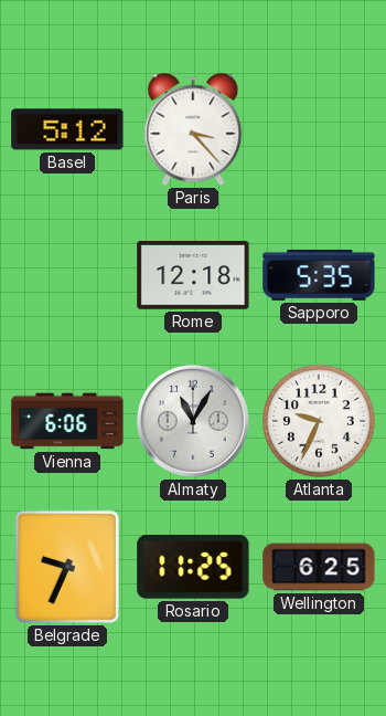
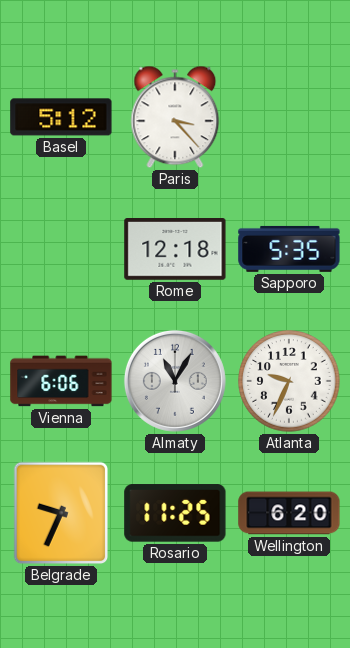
Wellington: 6:25 -> 6:20 (289, 513)
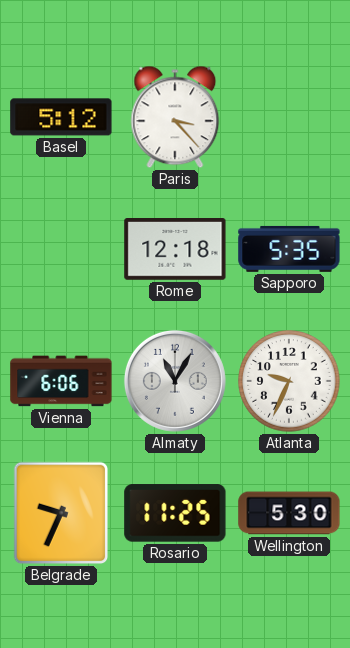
Wellington: 6:20 -> 5:30 (289, 513)
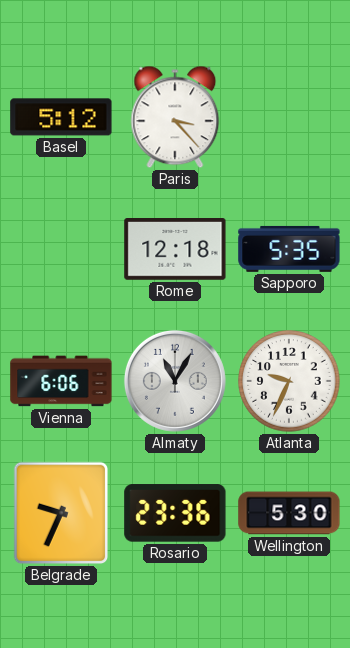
Rosario: 11:25 -> 23:36 (175, 513)
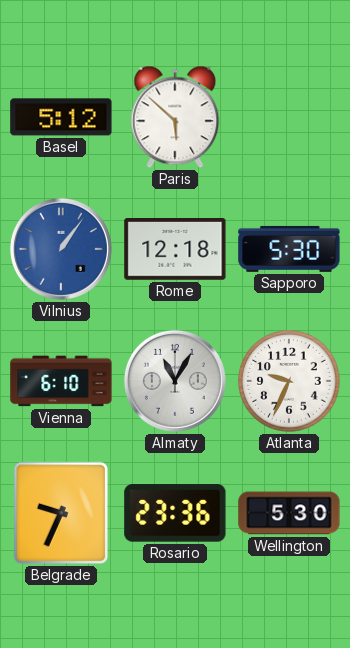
Paris: 3:23 -> 5:52 (175, 117)
Vilnius: none -> 1:06 (61, 249)
Sapporo: 5:35 -> 5:30 (289, 249)
Vienna: 6:06 -> 6:10 (61, 381)
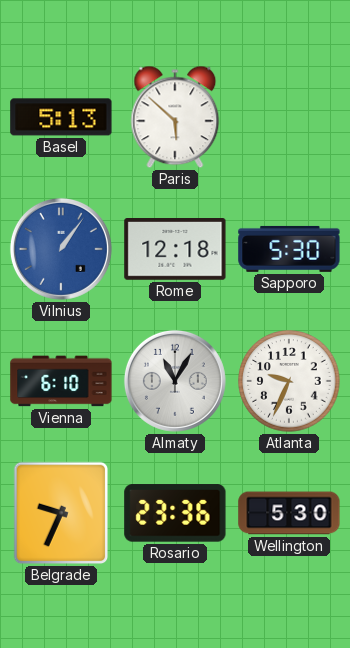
Basel: 5:12 -> 5:13 (61, 117)
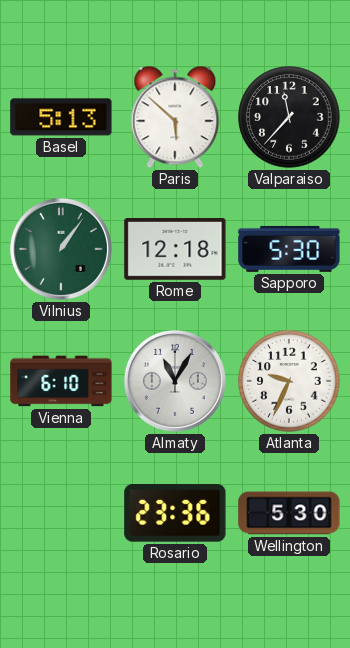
Valparaiso: none -> 11:37 (289, 117)
Vilnius dial: blue -> green (61, 249)
Belgrade: 9:34 -> none (61, 513)
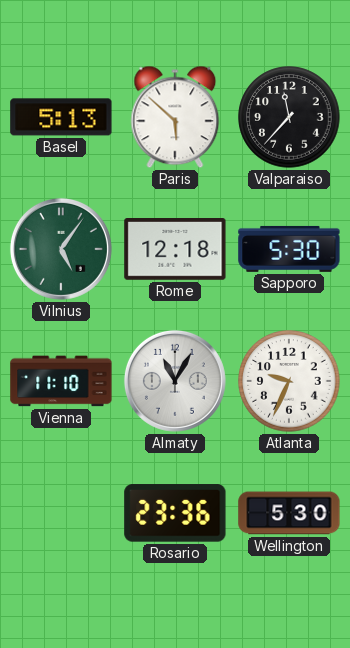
Vilnius: 1:06 -> 5:06 (61, 249)
Vienna: 6:10 -> 11:10 (61, 381)
